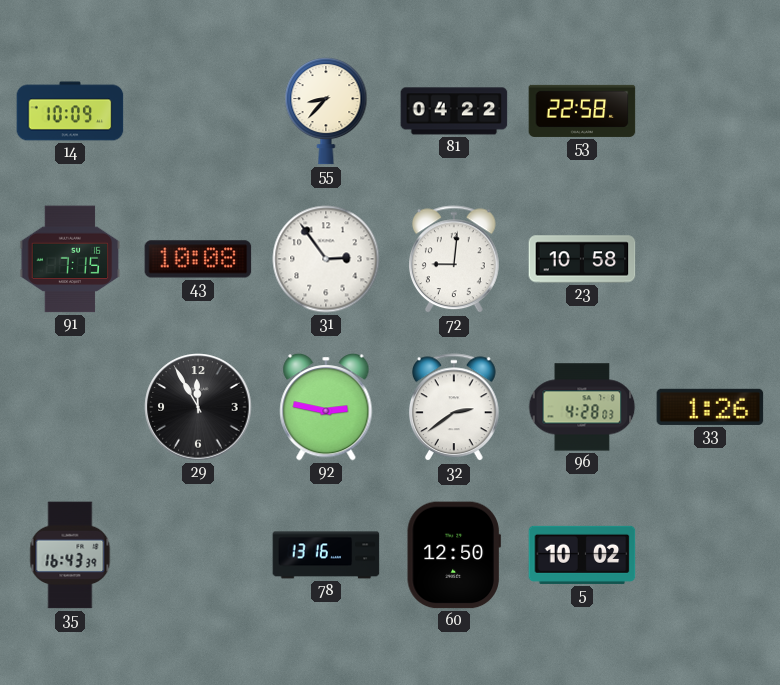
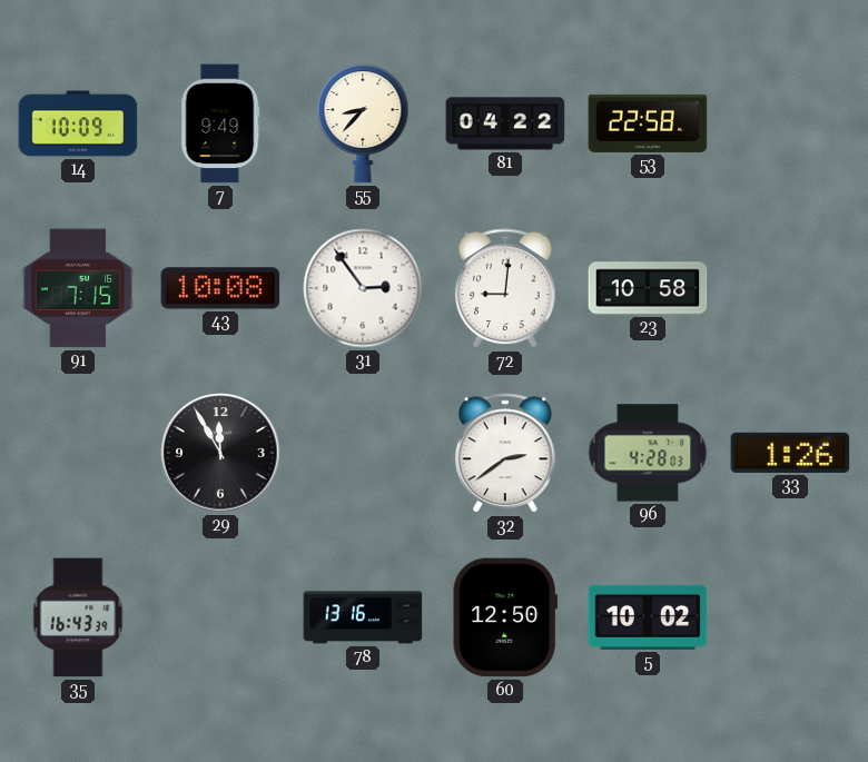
7: none -> 9:49 (220, 123)
92: 2:47 -> none (326, 407)
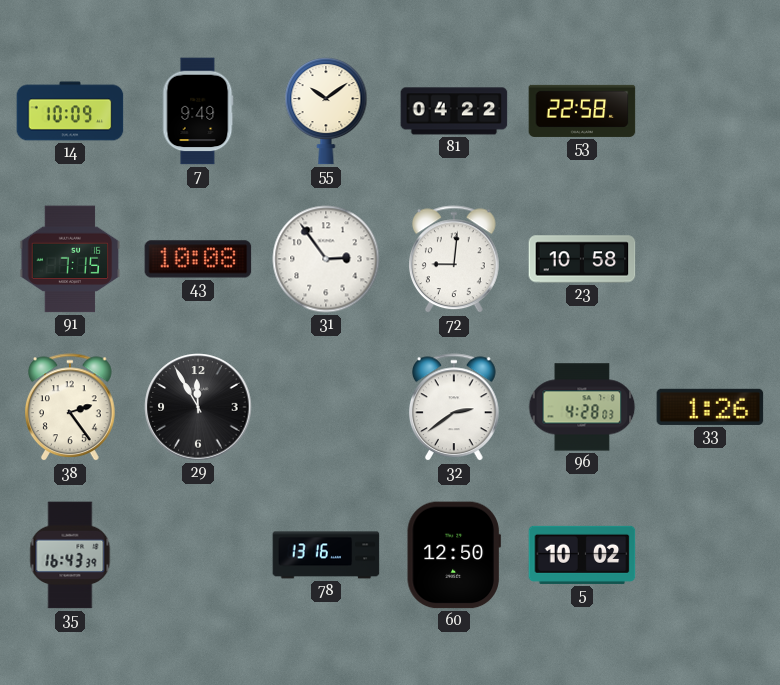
55: 8:37 -> 10:09 (326, 111)
38: none -> 2:24 (71, 408)
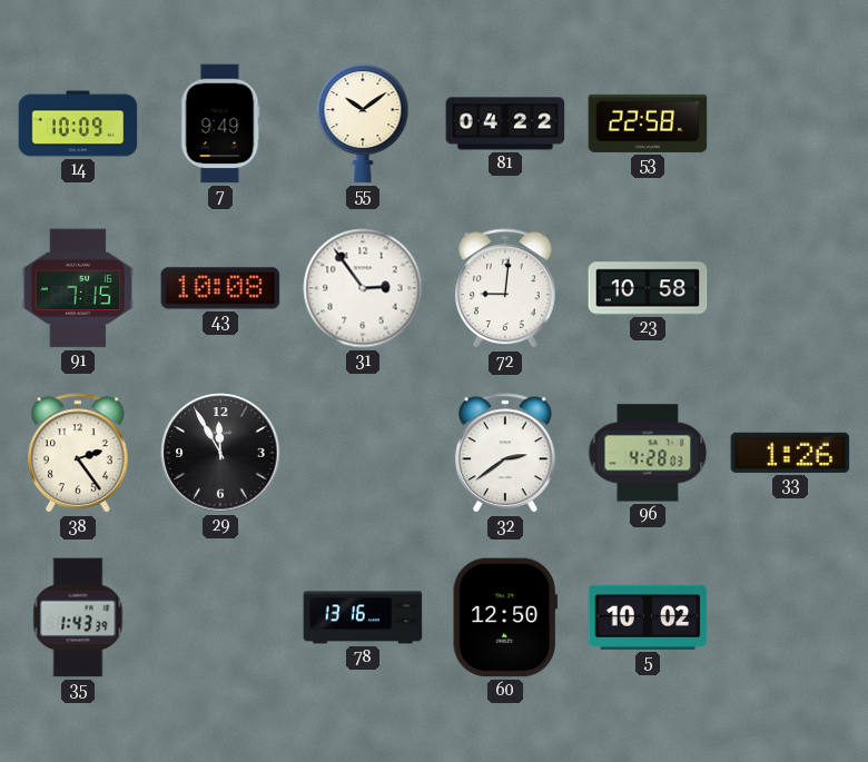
35: 16:43 -> 1:43 (78, 617)
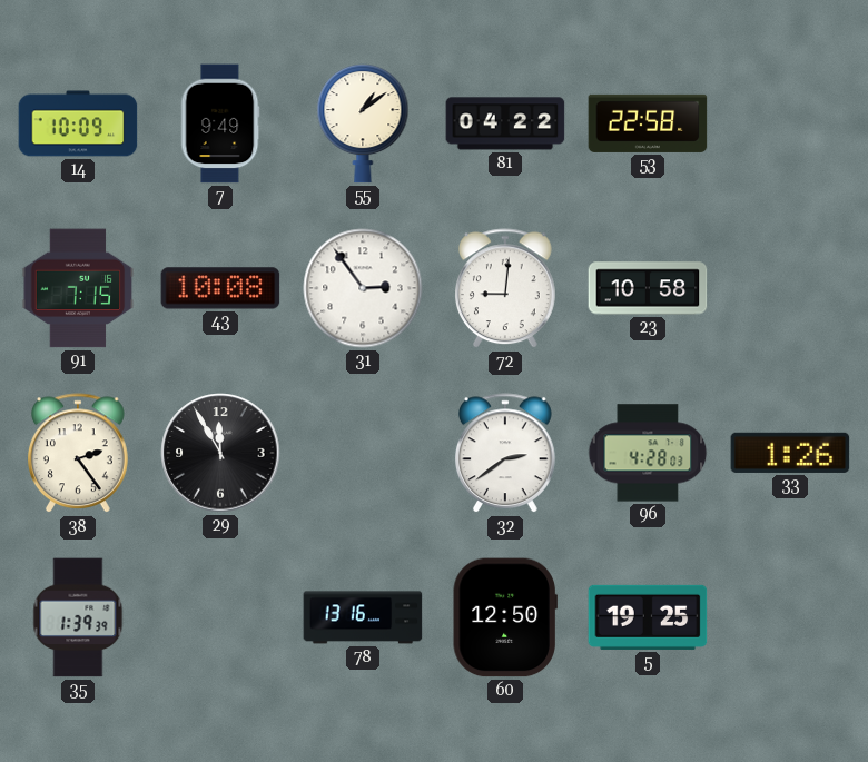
55: 10:09 -> 1:09 (363, 123)
35: 1:43 -> 1:39 (78, 617)
5: 10:02 -> 19:25 (648, 617)
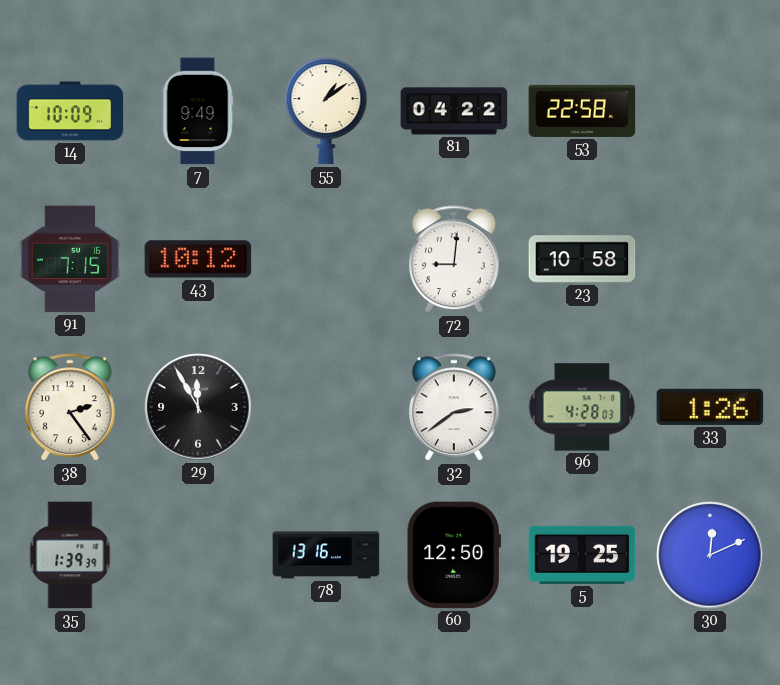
43: 10:08 -> 10:12 (198, 259)
31: 2:54 -> none (363, 288)
30: none -> 12:11 (710, 555)
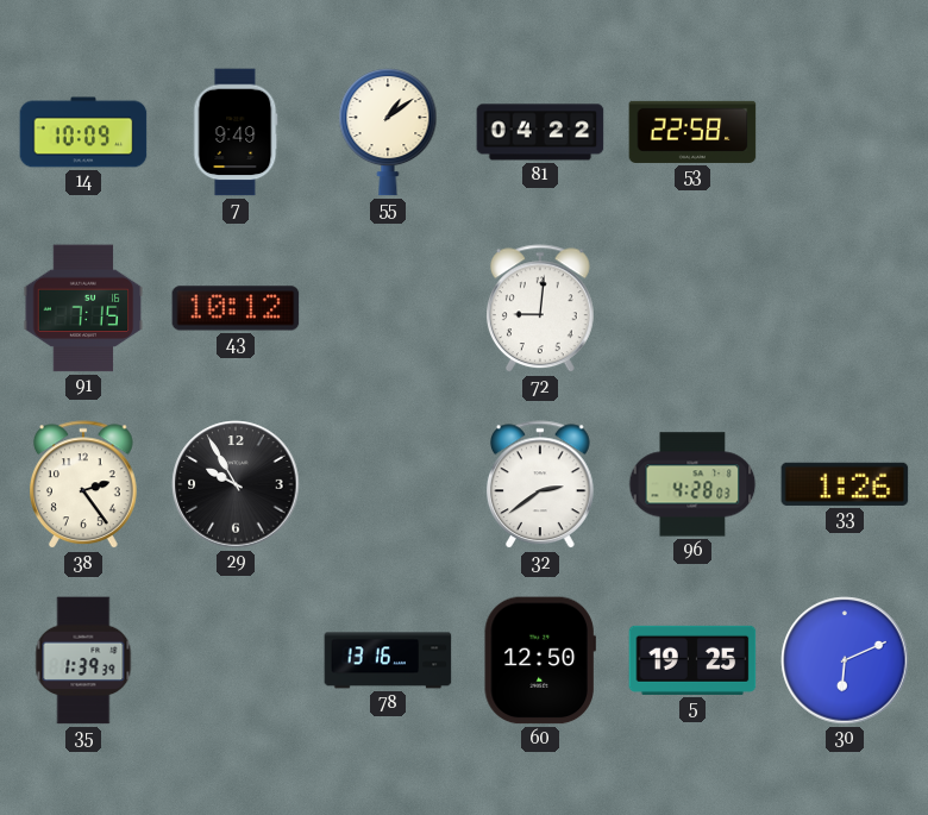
23: 10:58 -> none (582, 259)
29: 11:55 -> 9:55 (236, 484)
30: 12:11 -> 6:11 (845, 660)
